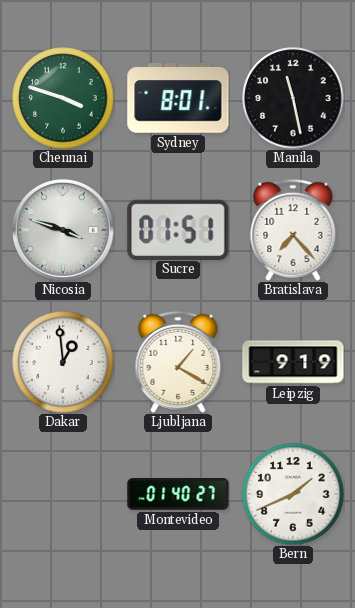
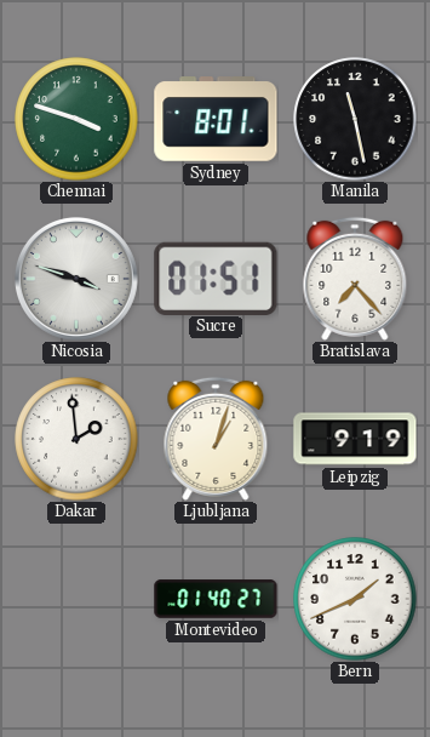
Dakar: 12:59 -> 1:59 (76, 439)
Ljubljana: 1:20 -> 1:03 (216, 439)
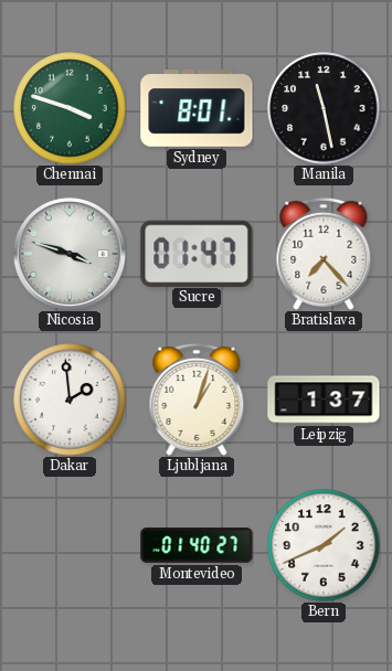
Sucre: 01:51 -> 01:47 (197, 253)
Leipzig: 9:19 -> 1:37 (324, 400)
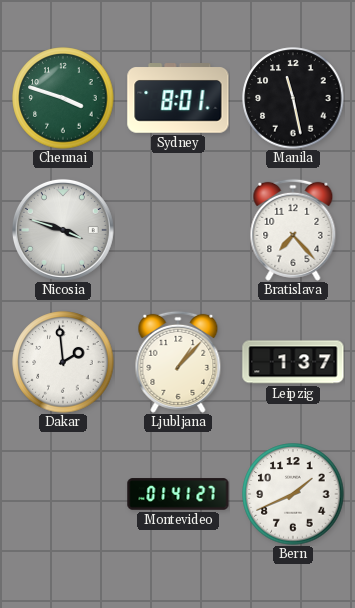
Sucre: 01:47 -> none (197, 253)
Ljubljana: 1:03 -> 1:07 (178, 362)
Montevideo: 01:40 -> 01:41 (178, 494)
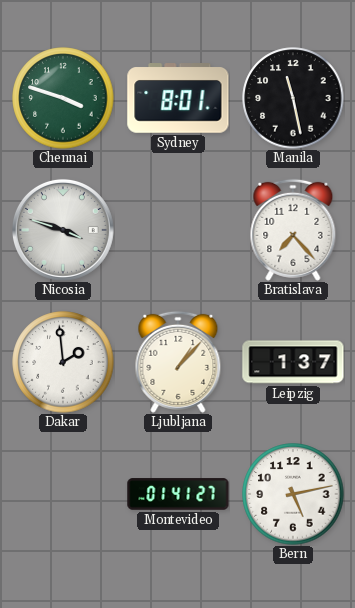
Bern: 1:41 -> 5:13 (293, 494)
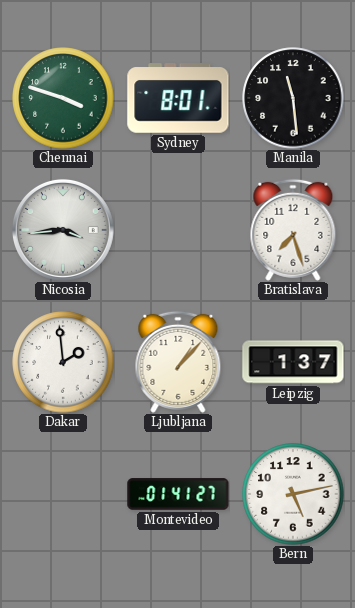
Manila: 11:28 -> 11:29 (293, 98)
Nicosia: 3:48 -> 3:44 (63, 230)
Bratislava: 7:23 -> 7:27 (293, 230)
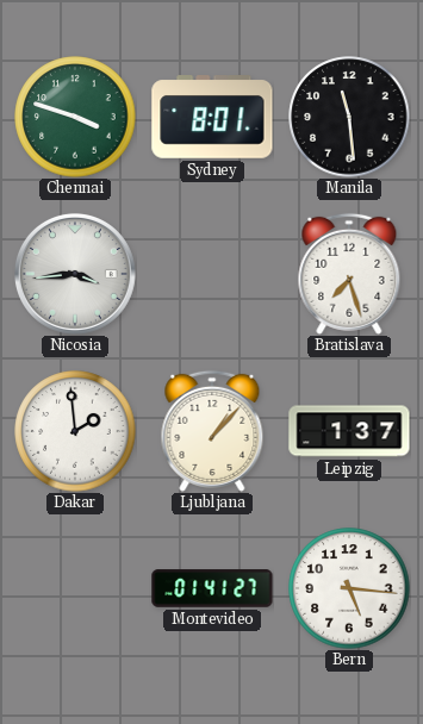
Bern: 5:13 -> 5:16 (349, 588)
